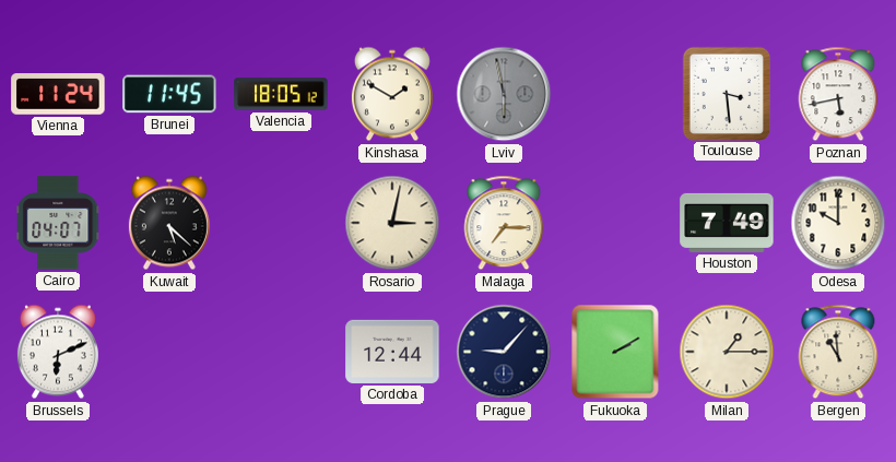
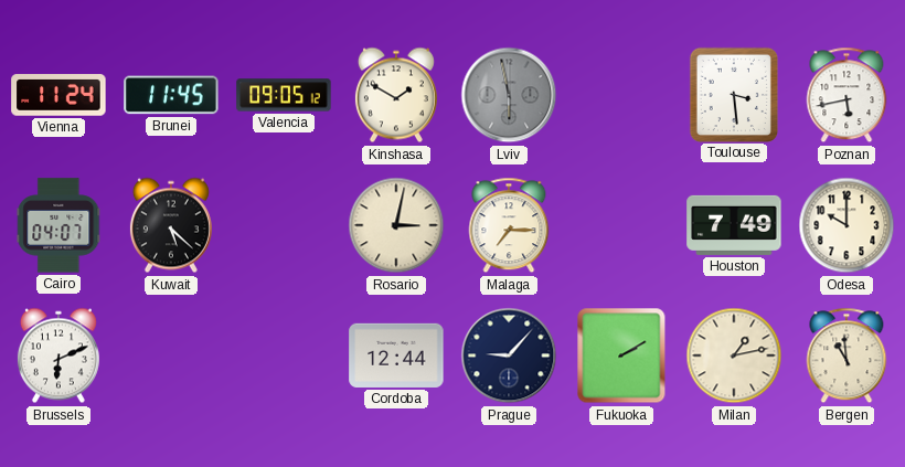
Valencia: 18:05 -> 09:05 (284, 95)
Milan: 1:15 -> 1:13 (734, 355)
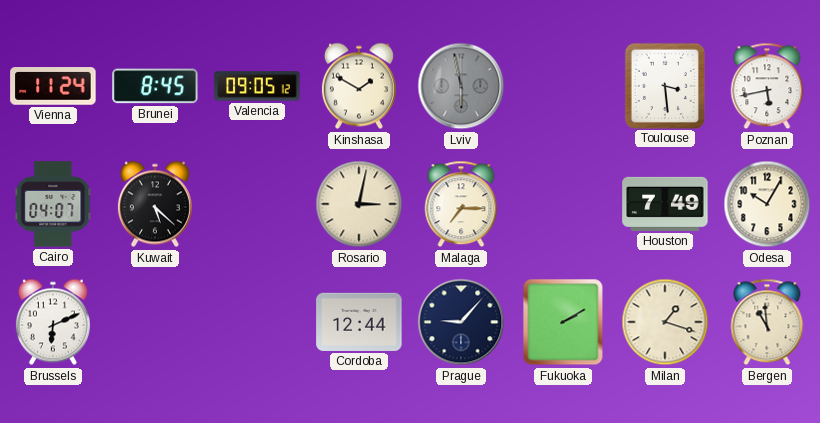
Brunei: 11:45 -> 8:45 (155, 86)
Odesa: 10:00 -> 10:05 (767, 204)
Milan: 1:13 -> 1:18 (665, 322)
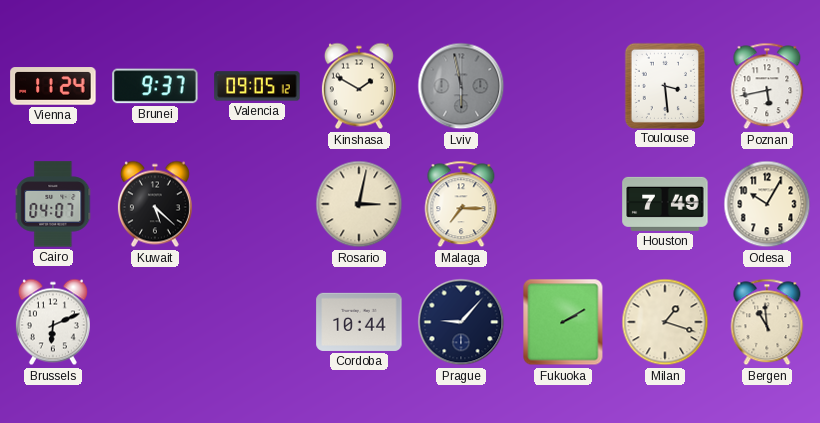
Brunei: 8:45 -> 9:37 (155, 86)
Cordoba: 12:44 -> 10:44 (359, 322)
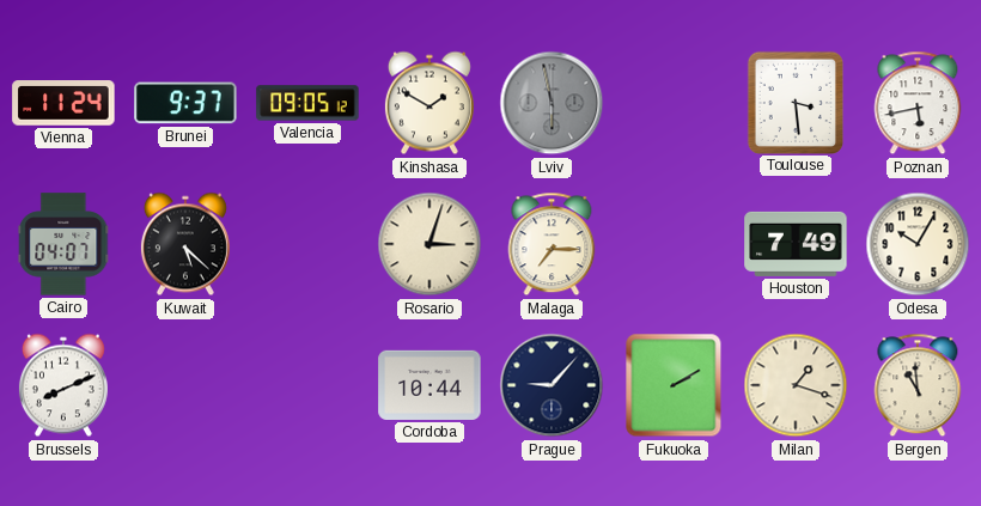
Rosario: 3:02 -> 3:03 (429, 244)
Brussels: 6:11 -> 8:11 (63, 385)
